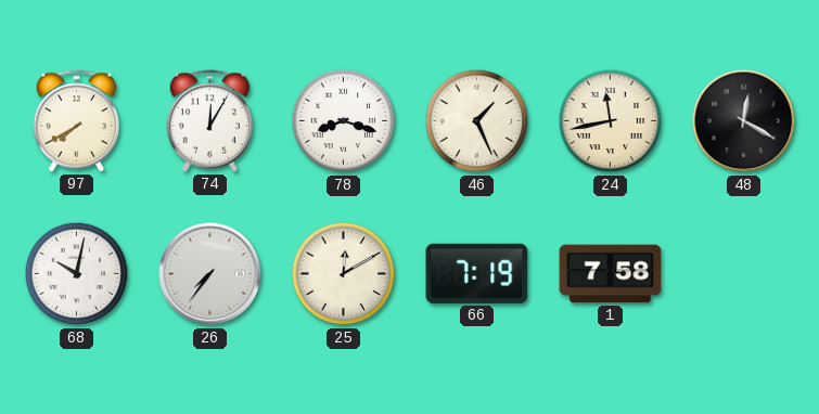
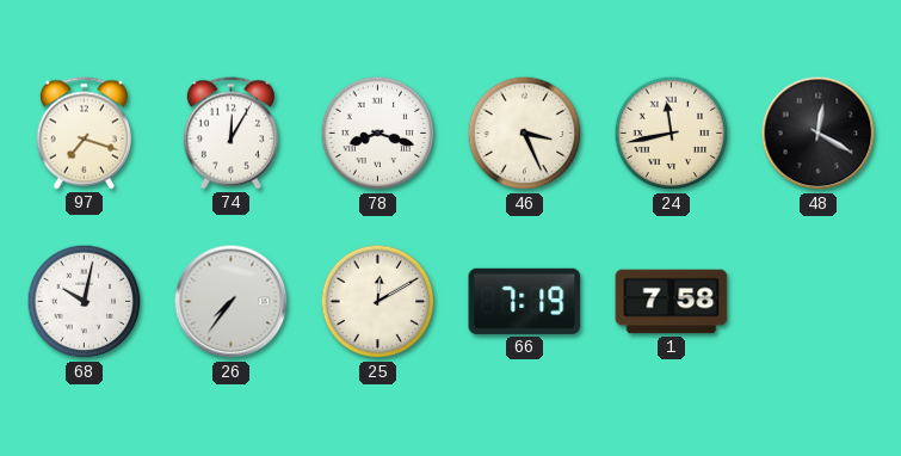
97: 7:40 -> 7:18 (84, 134)
46: 1:26 -> 3:26 (525, 134)
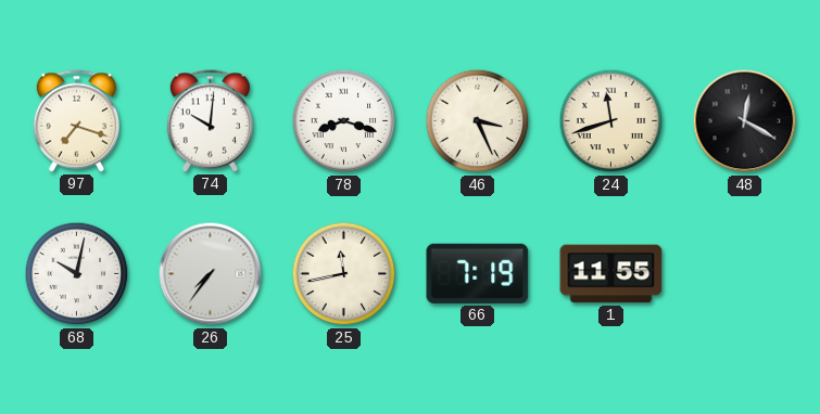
74: 12:05 -> 10:01 (210, 121)
24: 11:43 -> 11:42 (611, 121)
25: 12:10 -> 11:43 (344, 274)
1: 7:58 -> 11:55 (611, 274)
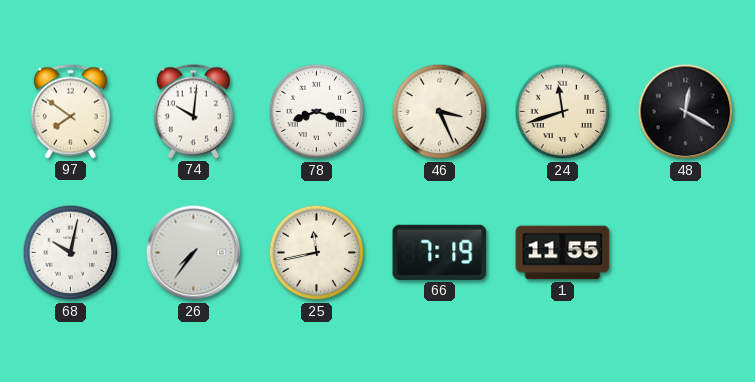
97: 7:18 -> 7:51 (70, 112)
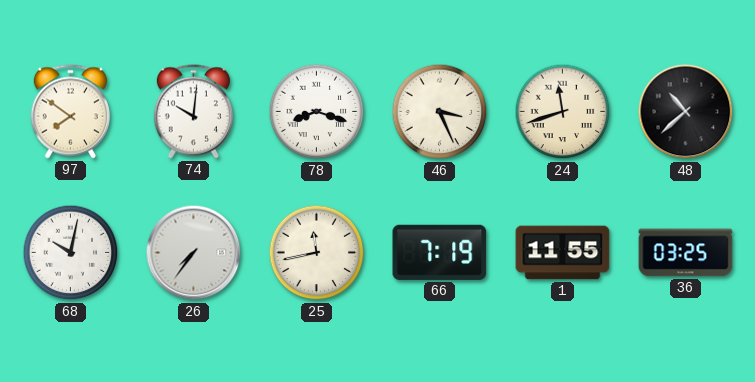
48: 12:20 -> 10:38 (686, 112)
36: none -> 03:25 (686, 253)
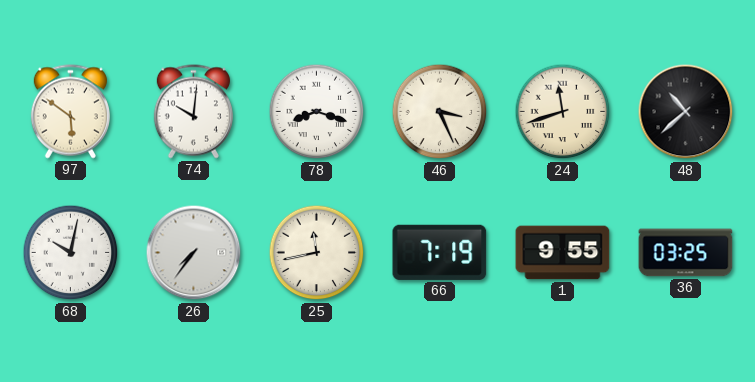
97: 7:51 -> 5:51 (70, 112)
1: 11:55 -> 9:55 (563, 253)
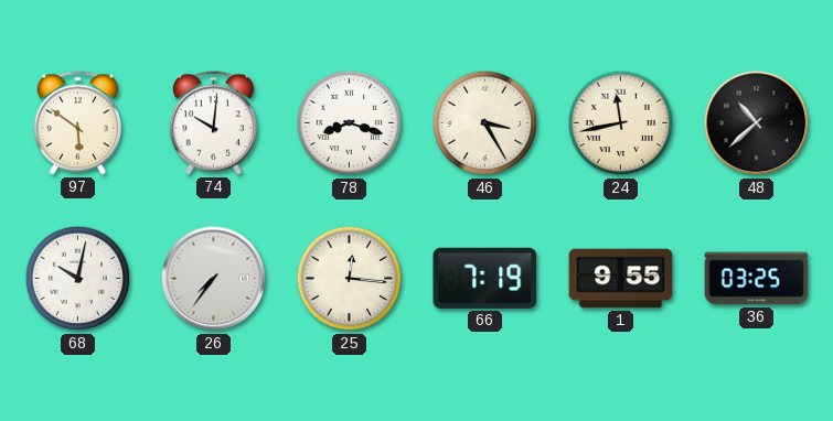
46: 3:26 -> 3:25 (485, 123)
24: 11:42 -> 11:43 (621, 123)
25: 11:43 -> 12:16 (350, 279)
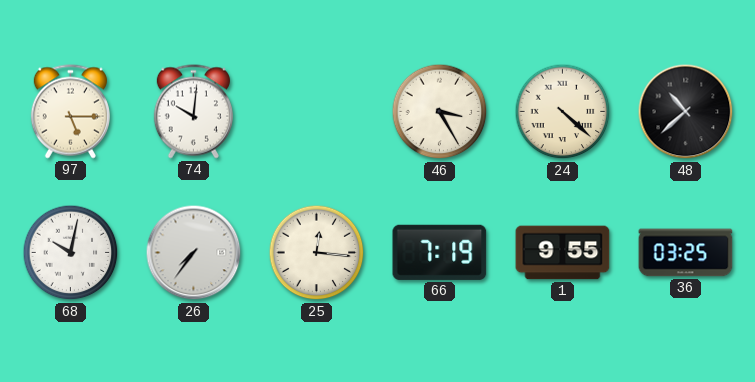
97: 5:51 -> 5:15 (70, 112)
78: 8:18 -> none (350, 123)
24: 11:43 -> 4:22 (563, 112)
